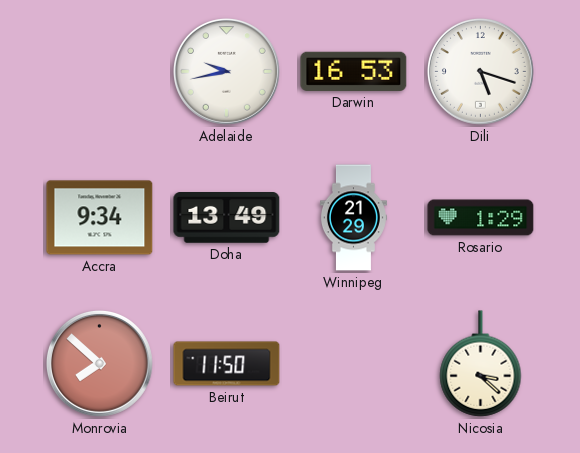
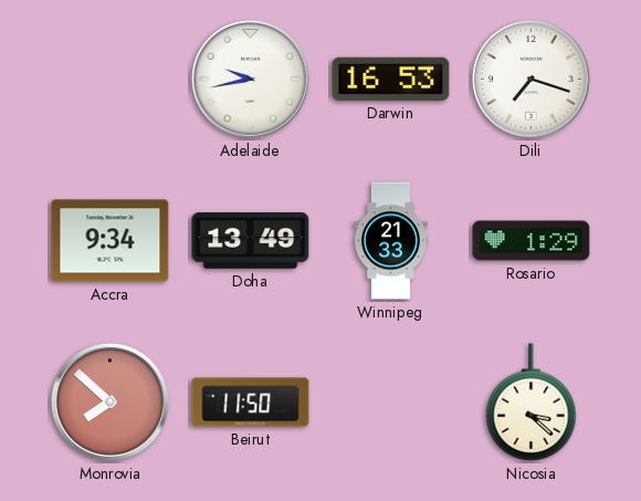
Dili: 5:18 -> 7:18 (532, 80)
Winnipeg: 21:29 -> 21:33 (390, 241)
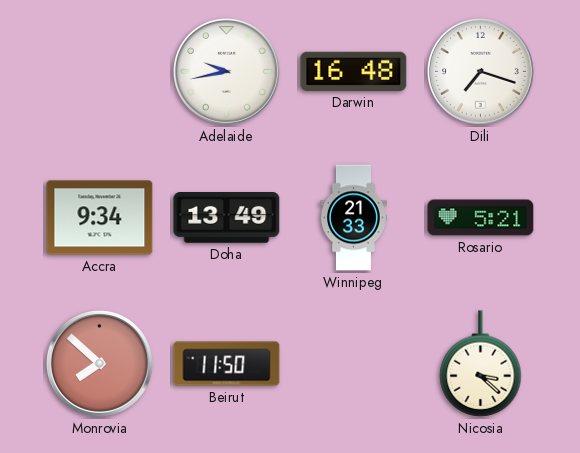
Darwin: 16:53 -> 16:48 (354, 71)
Rosario: 1:29 -> 5:21 (481, 218)
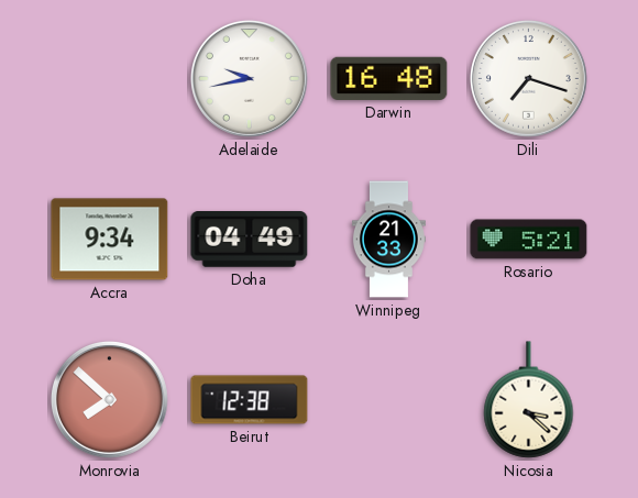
Doha: 13:49 -> 04:49 (250, 240)
Beirut: 11:50 -> 12:38 (250, 400)
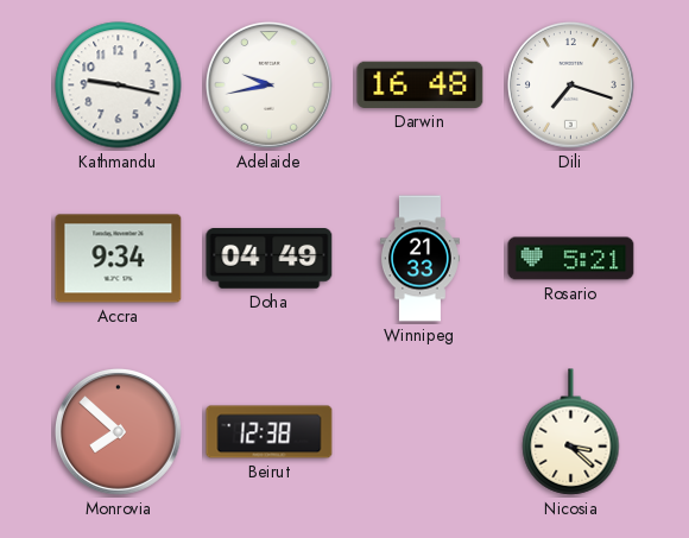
Kathmandu: none -> 9:17 (119, 86)
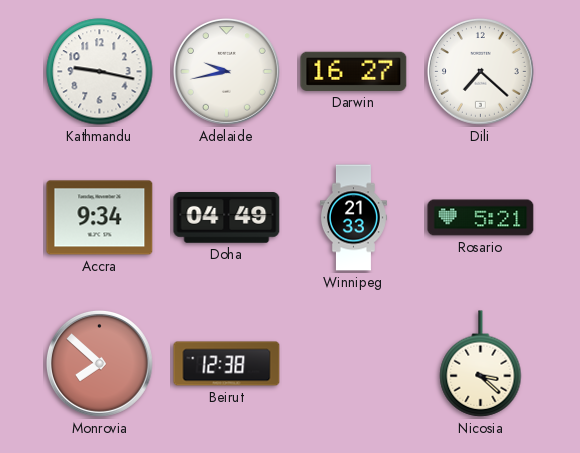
Darwin: 16:48 -> 16:27 (354, 71)
Dili: 7:18 -> 7:22 (481, 72)
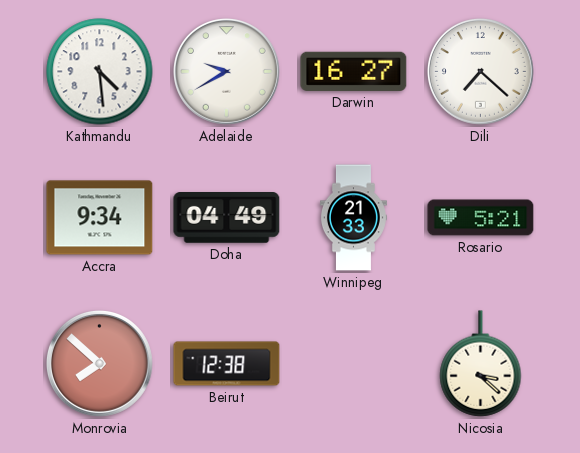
Kathmandu: 9:17 -> 4:29 (100, 72)
Adelaide: 9:43 -> 9:40 (227, 72)
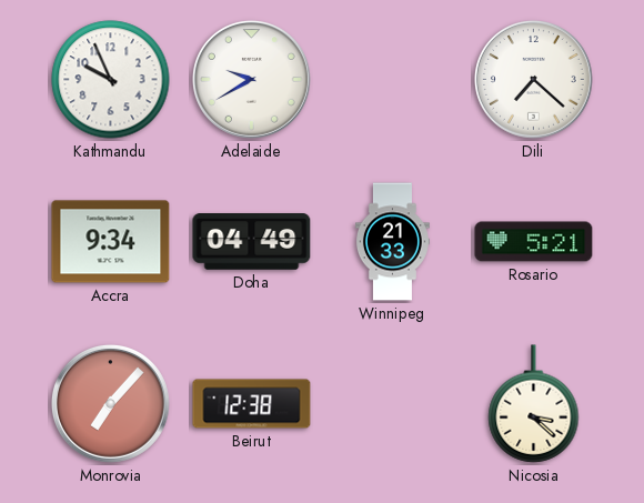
Kathmandu: 4:29 -> 9:56 (111, 80)
Darwin: 16:27 -> none (354, 71)
Monrovia: 7:52 -> 7:07 (111, 404)
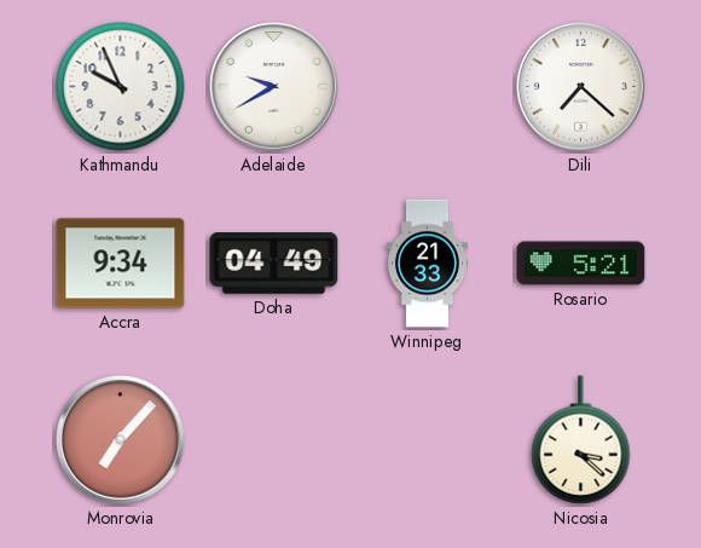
Beirut: 12:38 -> none (252, 404)
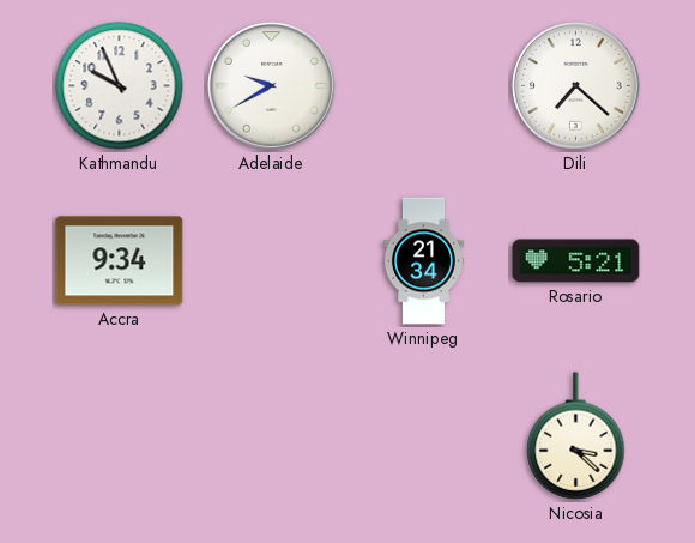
Doha: 04:49 -> none (274, 264)
Winnipeg: 21:33 -> 21:34 (423, 261)
Monrovia: 7:07 -> none (121, 440)
